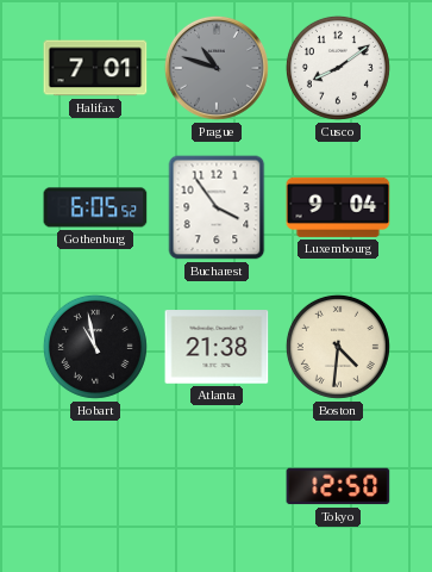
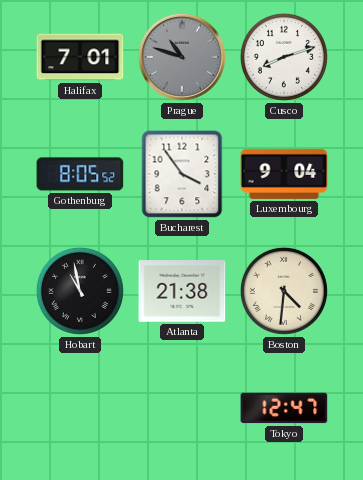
Cusco: 8:09 -> 8:12 (284, 57)
Gothenburg: 6:05 -> 8:05 (80, 174)
Tokyo: 12:50 -> 12:47 (284, 408)
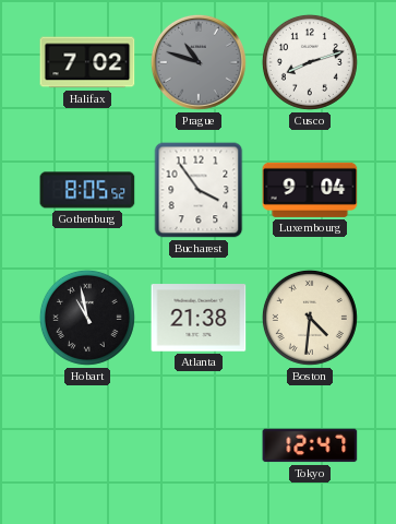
Halifax: 7:01 -> 7:02 (87, 62)
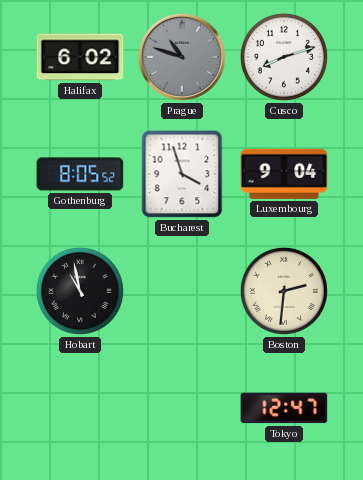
Halifax: 7:02 -> 6:02 (80, 57)
Bucharest: 3:54 -> 3:57 (182, 174)
Atlanta: 21:38 -> none (199, 318)
Boston: 4:31 -> 2:31 (284, 291)
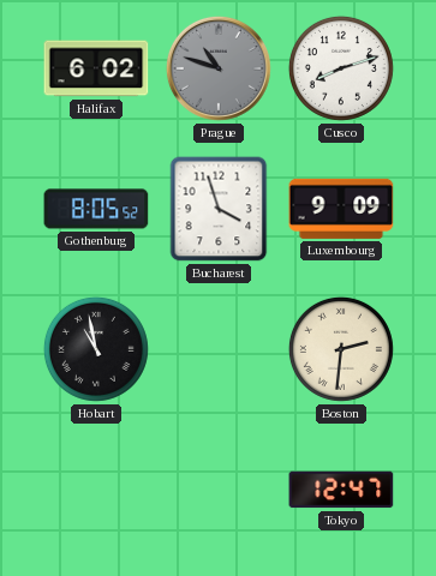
Luxembourg: 9:04 -> 9:09 (341, 209)
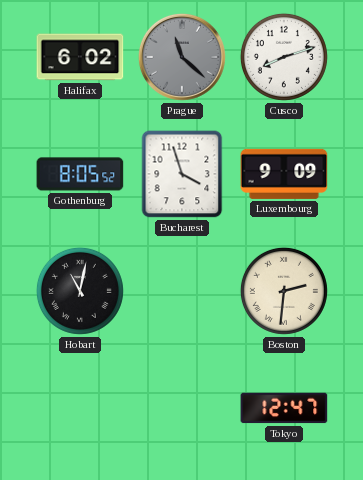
Prague: 10:48 -> 11:22 (182, 57)
Hobart: 10:58 -> 11:02 (80, 291)
